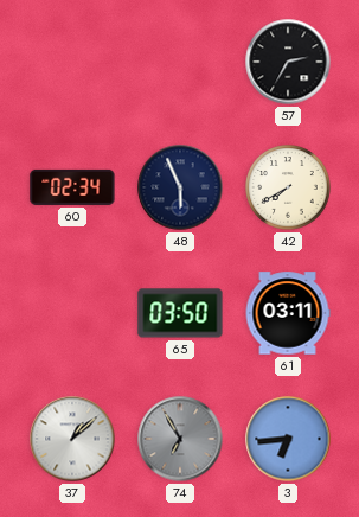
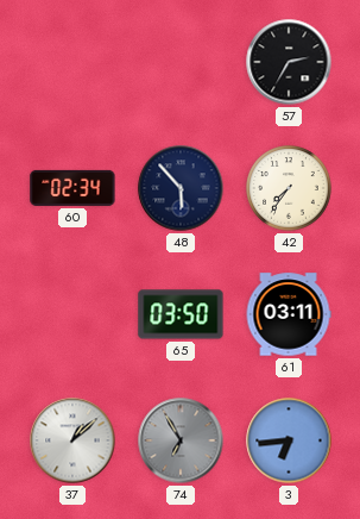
48: 5:56 -> 5:53 (181, 188)
42: 7:40 -> 7:36 (289, 188)
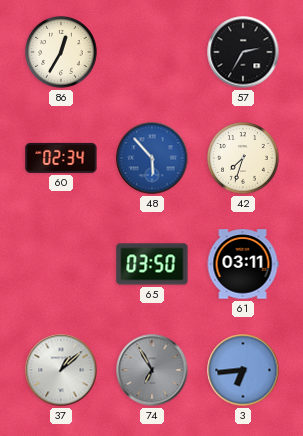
86: none -> 12:35 (61, 52)
48 dial: navy -> blue (152, 158)
42: 7:36 -> 7:33 (243, 158)
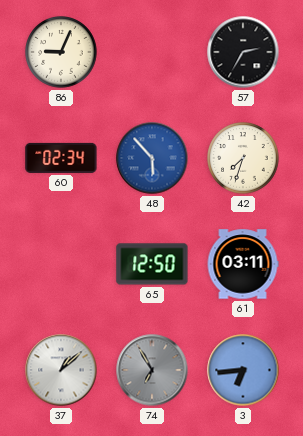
86: 12:35 -> 9:04 (61, 52)
65: 03:50 -> 12:50 (152, 264)
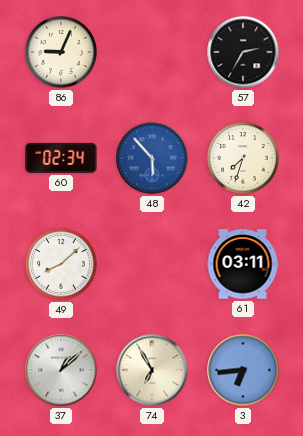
49: none -> 8:08 (61, 264)
65: 12:50 -> none (152, 264)
74 dial: grey -> cream (152, 370)
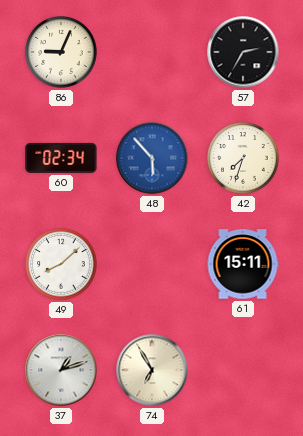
61: 03:11 -> 15:11 (243, 264)
37: 1:08 -> 1:12 (61, 370)
3: 6:44 -> none (243, 370)
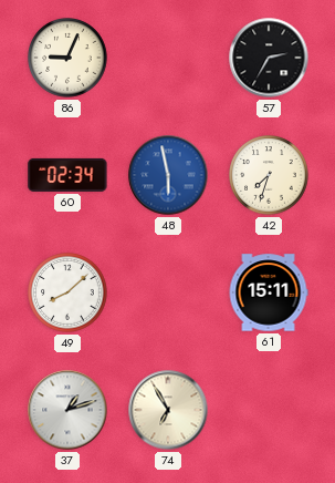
48: 5:53 -> 5:58 (168, 175)
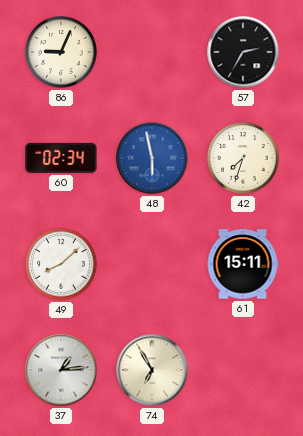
37: 1:12 -> 1:14 (61, 370)
